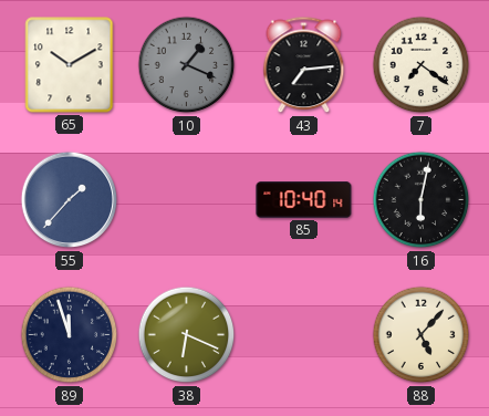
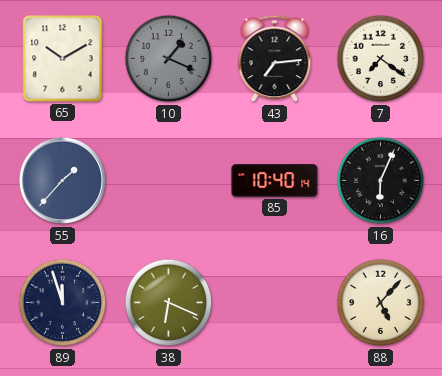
16: 6:02 -> 6:04 (381, 181)
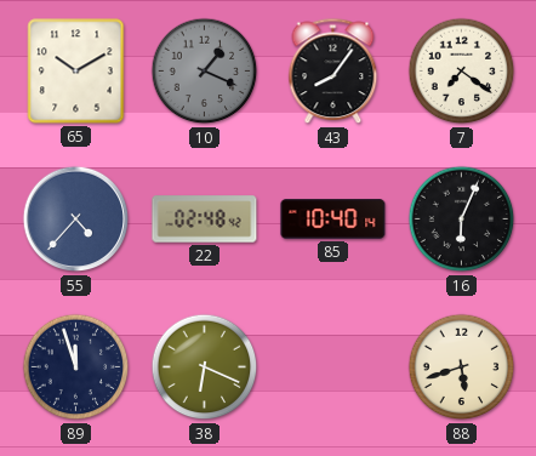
43: 7:14 -> 8:06 (333, 72)
55: 1:37 -> 4:37 (76, 220)
22: none -> 02:48 (205, 220)
88: 5:07 -> 5:42 (462, 367)
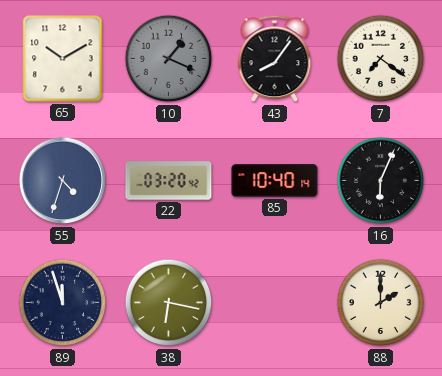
55: 4:37 -> 4:33 (63, 181)
22: 02:48 -> 03:20 (169, 181)
38: 6:19 -> 6:17 (169, 303)
88: 5:42 -> 2:00 (381, 303)
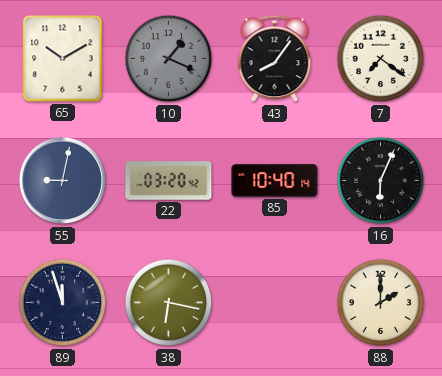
55: 4:33 -> 9:02 (63, 181)
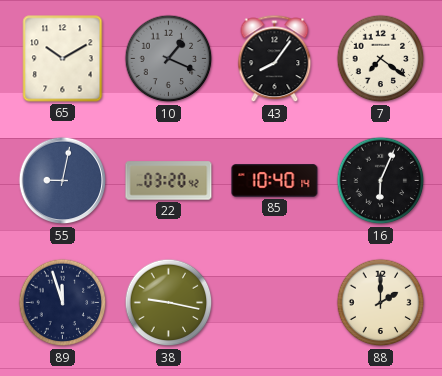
38: 6:17 -> 9:17 (169, 303)
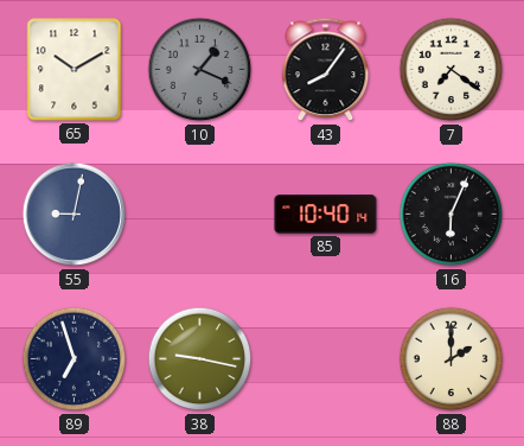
22: 03:20 -> none (169, 181)
89: 11:57 -> 6:57 (75, 359)
